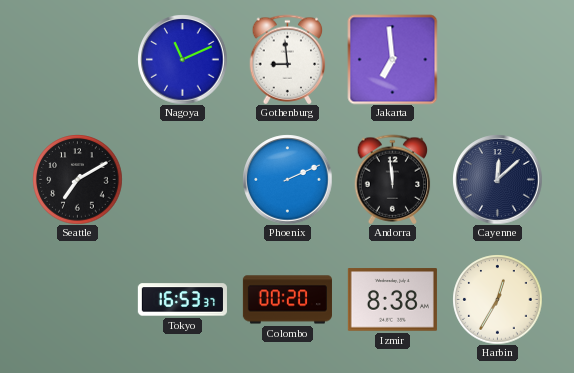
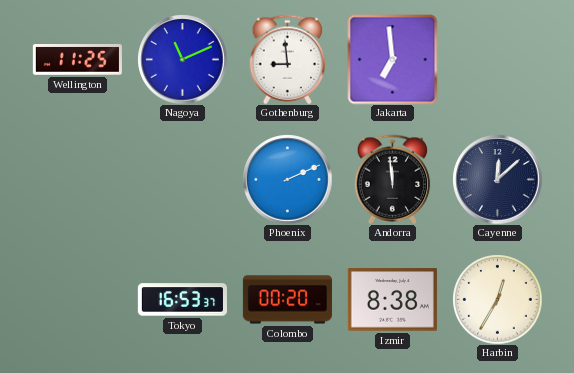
Wellington: none -> 11:25 (77, 60)
Seattle: 7:10 -> none (77, 179)
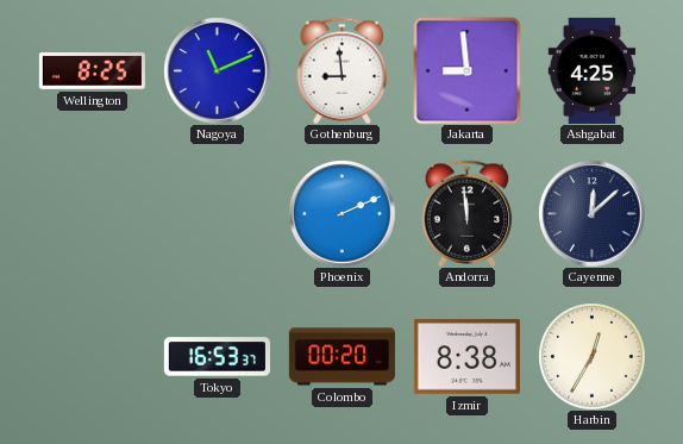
Wellington: 11:25 -> 8:25 (92, 71)
Jakarta: 6:59 -> 8:59 (466, 70)
Ashgabat: none -> 4:25 (593, 70)
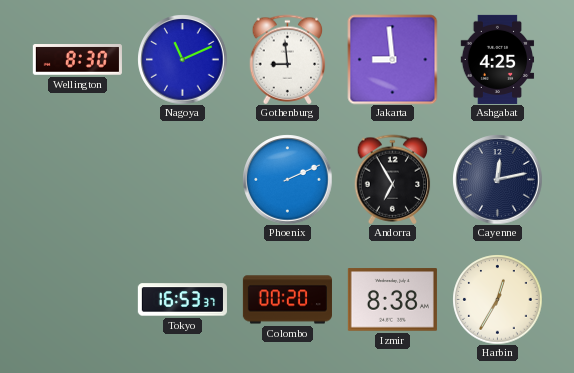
Wellington: 8:25 -> 8:30 (77, 60)
Andorra: 11:59 -> 6:55 (393, 179)
Cayenne: 12:08 -> 12:13 (497, 179)
